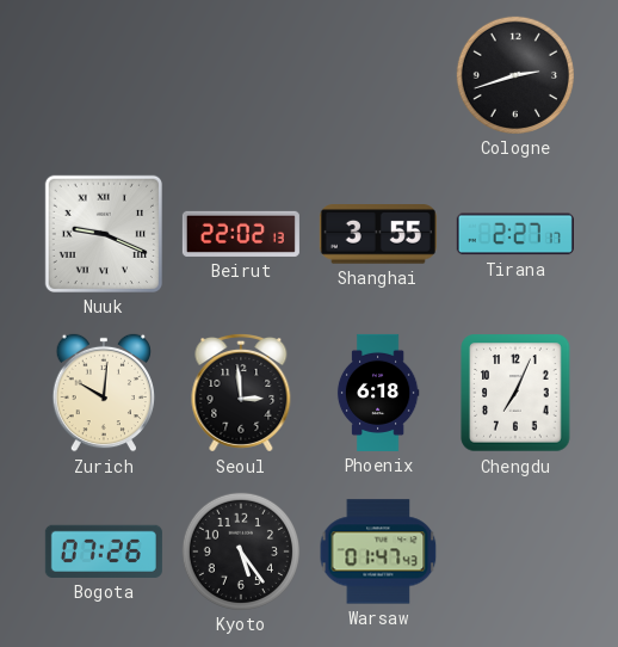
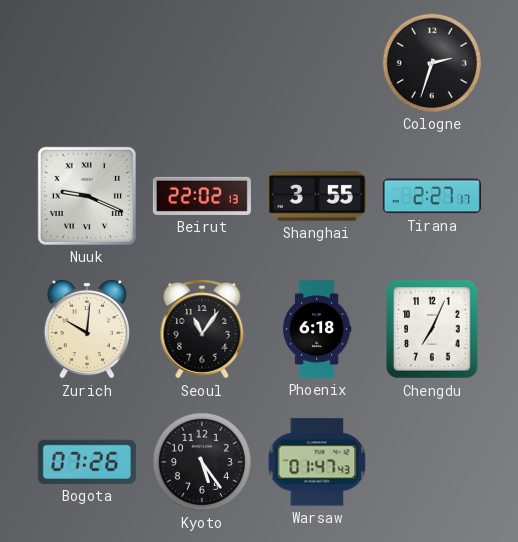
Cologne: 2:42 -> 2:33 (432, 63)
Seoul: 2:59 -> 11:06 (202, 329)
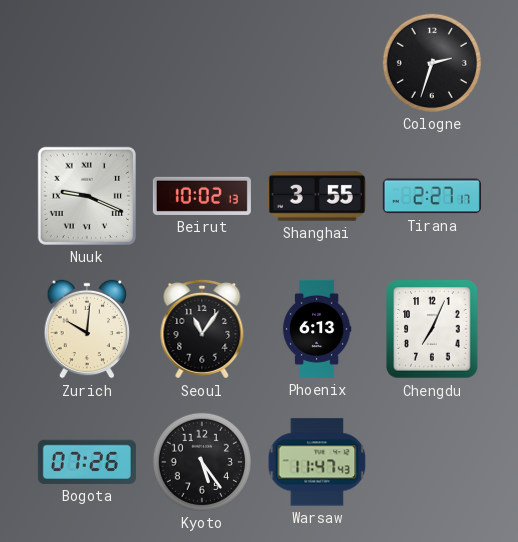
Beirut: 22:02 -> 10:02 (202, 196)
Phoenix: 6:18 -> 6:13 (317, 329)
Warsaw: 01:47 -> 11:47 (317, 462)
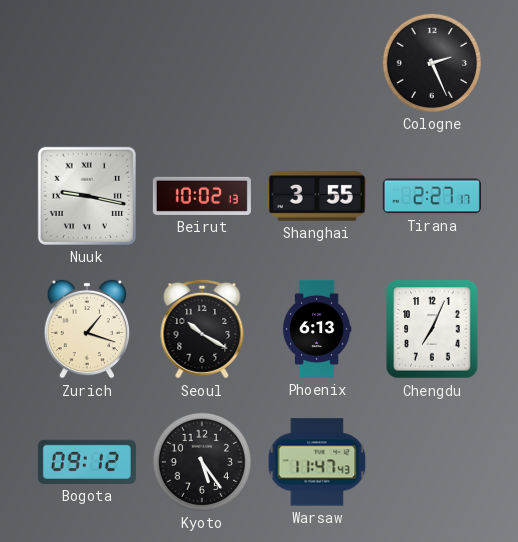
Cologne: 2:33 -> 2:26 (432, 63)
Nuuk: 9:19 -> 9:17 (87, 196)
Zurich: 10:01 -> 1:18 (87, 329)
Seoul: 11:06 -> 10:20 (202, 329)
Bogota: 07:26 -> 09:12 (87, 462)
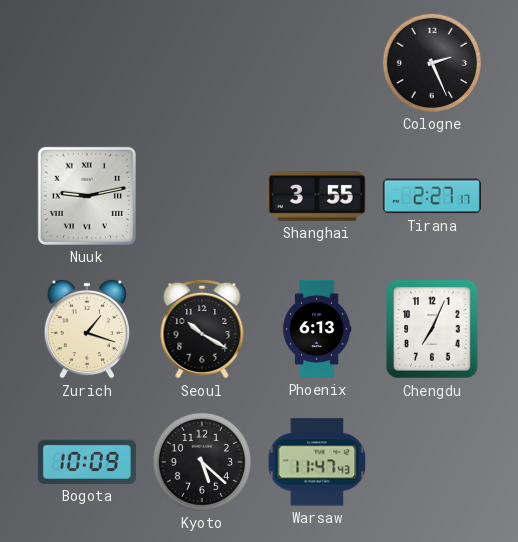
Nuuk: 9:17 -> 9:13 (87, 196)
Beirut: 10:02 -> none (202, 196)
Bogota: 09:12 -> 10:09 (87, 462)
Kyoto: 5:24 -> 5:22 (202, 462)
